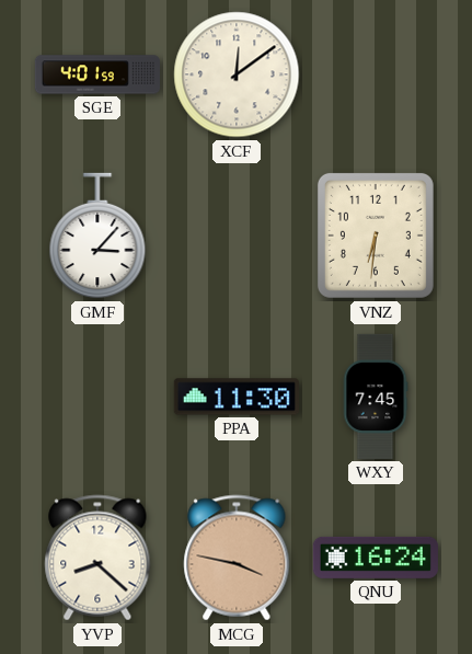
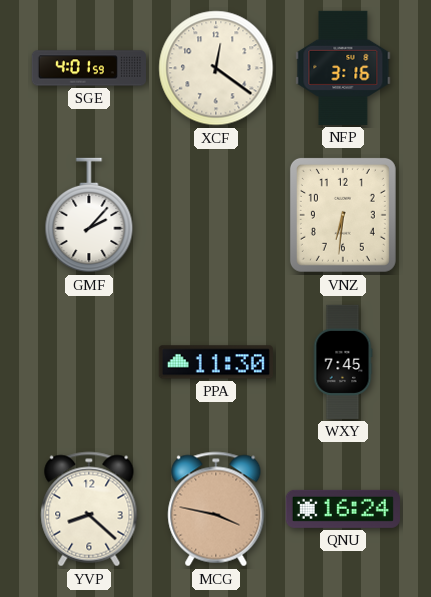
XCF: 12:09 -> 12:21 (216, 68)
NFP: none -> 3:16 (343, 68)
GMF: 3:07 -> 2:07 (89, 215)
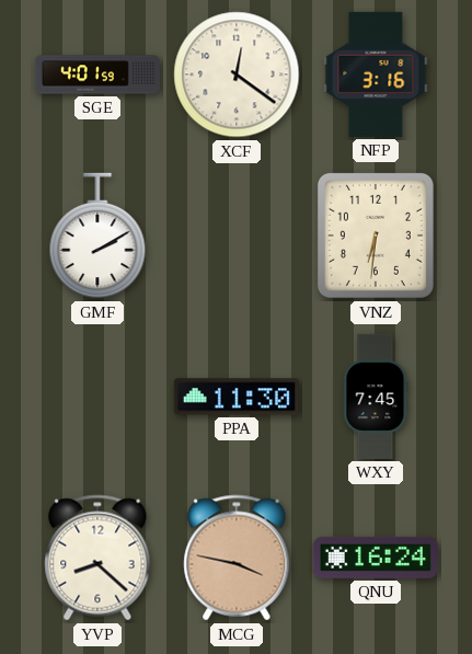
GMF: 2:07 -> 2:10 (97, 236)
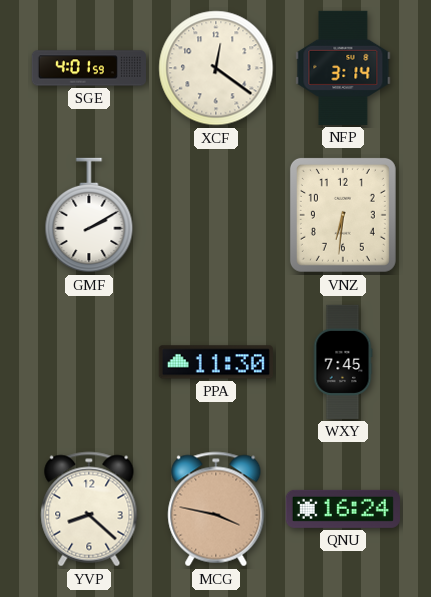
NFP: 3:16 -> 3:14 (343, 68)
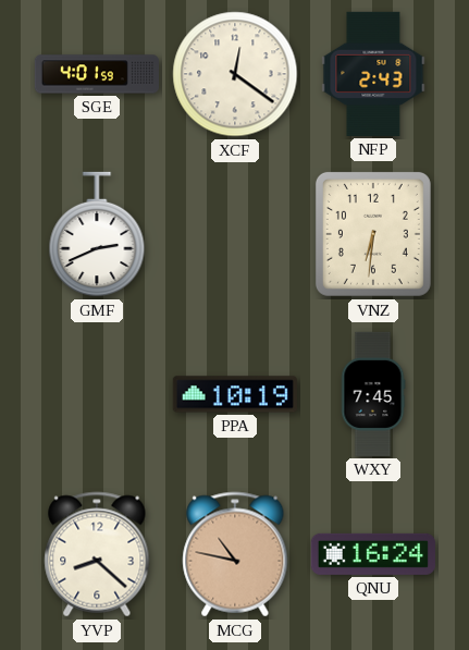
NFP: 3:14 -> 2:43 (373, 74)
GMF: 2:10 -> 2:41 (97, 234)
PPA: 11:30 -> 10:19 (235, 394)
MCG: 3:47 -> 10:47 (235, 554)
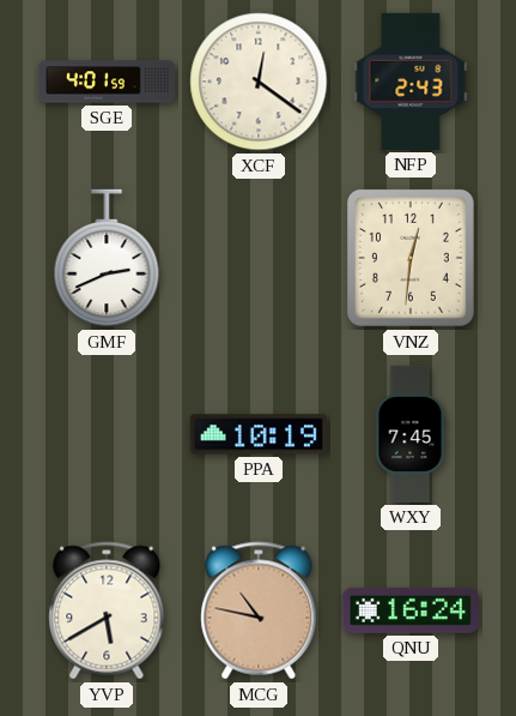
VNZ: 6:31 -> 12:31 (411, 258)
YVP: 8:22 -> 5:40 (107, 610)
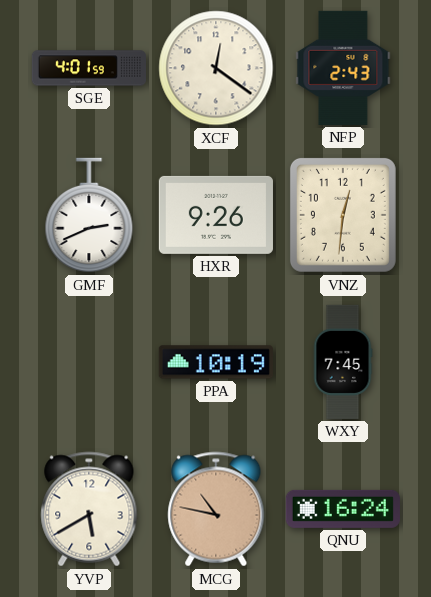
HXR: none -> 9:26 (216, 215)
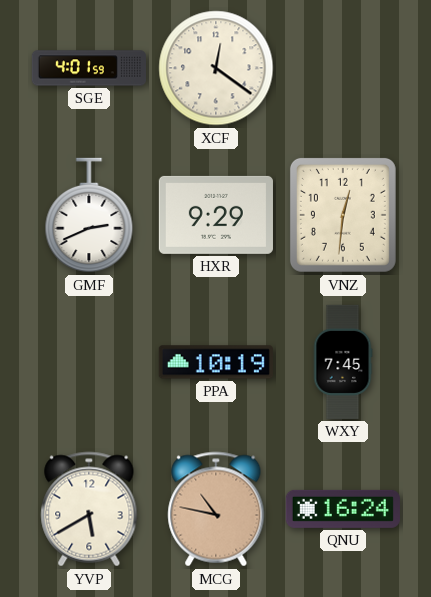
NFP: 2:43 -> none (343, 68)
HXR: 9:26 -> 9:29 (216, 215)
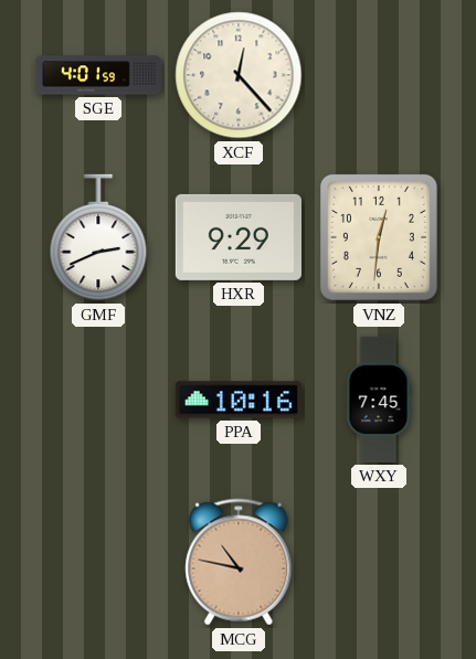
XCF: 12:21 -> 12:23 (239, 75)
PPA: 10:19 -> 10:16 (239, 400)
YVP: 5:40 -> none (89, 509)
QNU: 16:24 -> none (343, 509)
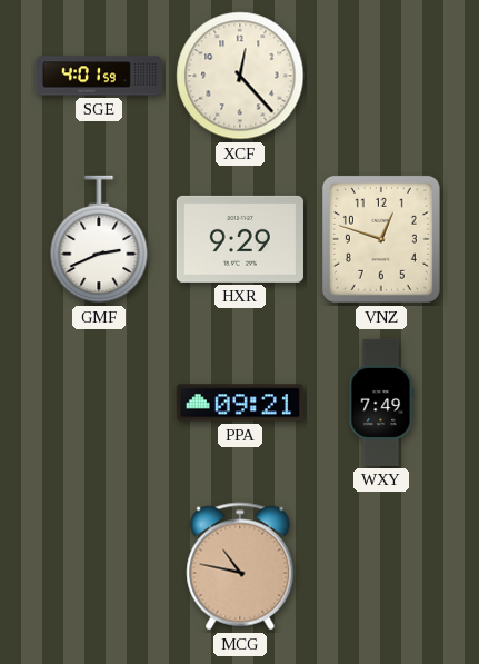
VNZ: 12:31 -> 12:48 (381, 239)
PPA: 10:16 -> 09:21 (240, 403)
WXY: 7:45 -> 7:49 (381, 403)
